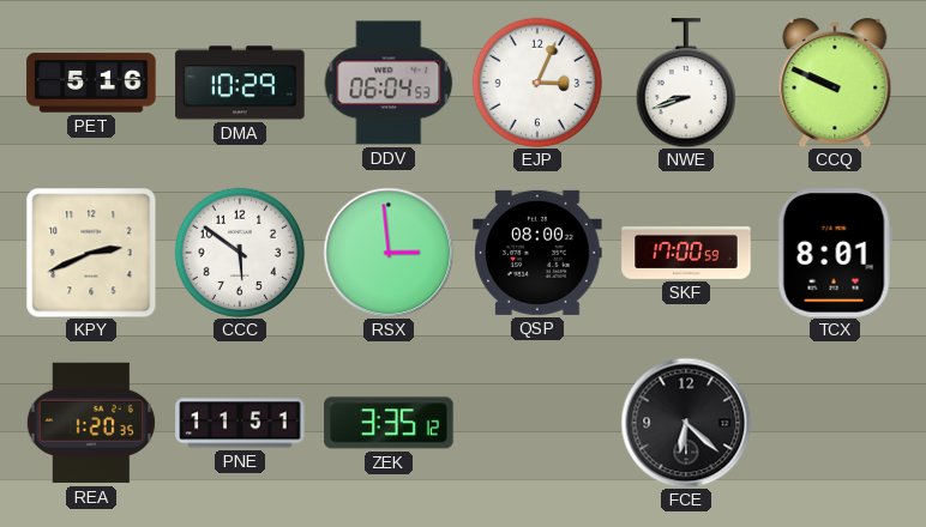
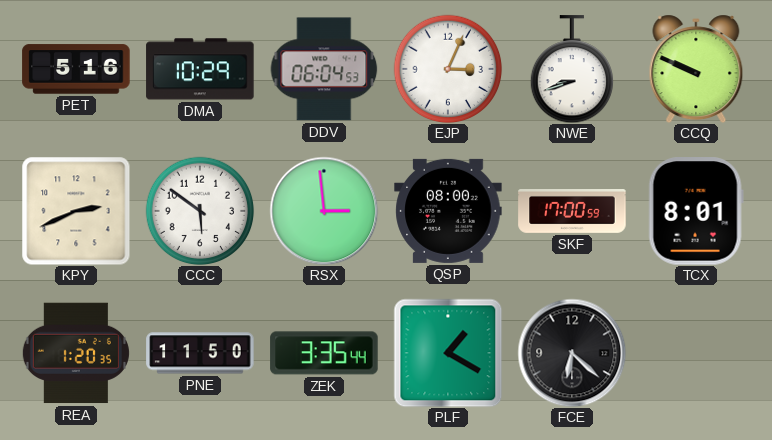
PNE: 11:51 -> 11:50 (200, 353)
ZEK: 3:35:12 -> 3:35:44 (324, 353)
PLF: none -> 1:20 (448, 353)
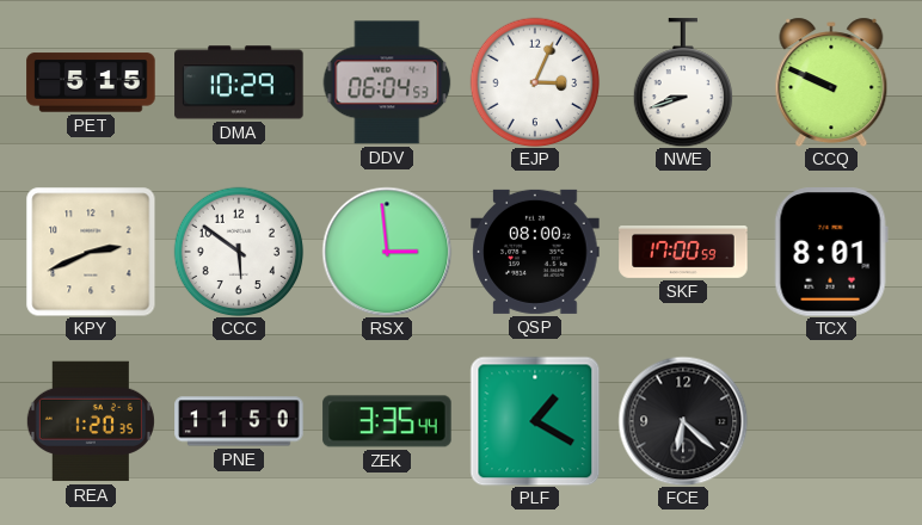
PET: 5:16 -> 5:15 (91, 82)
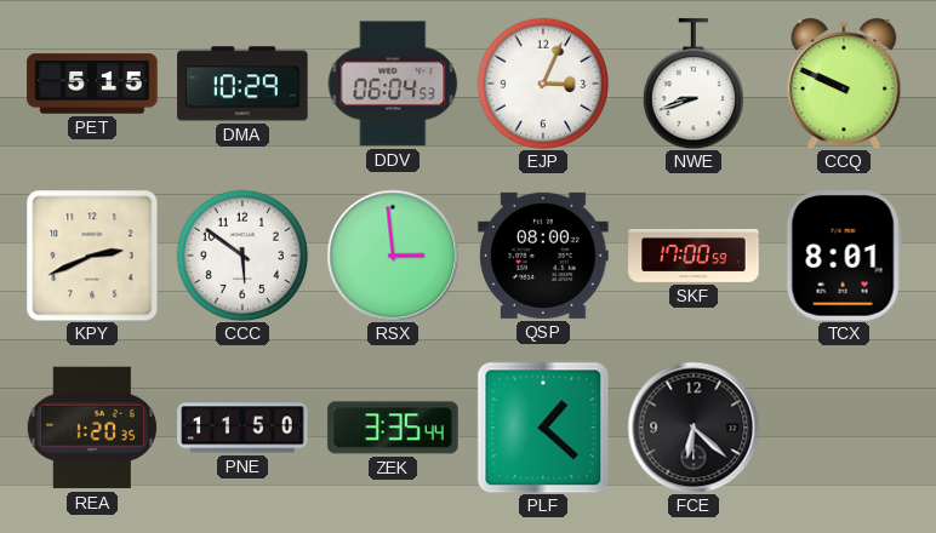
PLF: 1:20 -> 1:22 (543, 428)
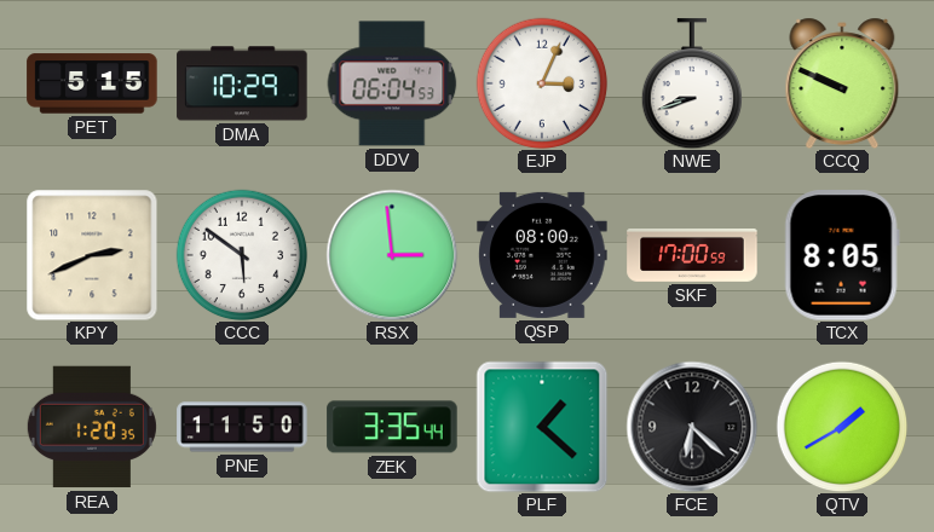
TCX: 8:01 -> 8:05 (842, 255)
QTV: none -> 1:40 (842, 427)
